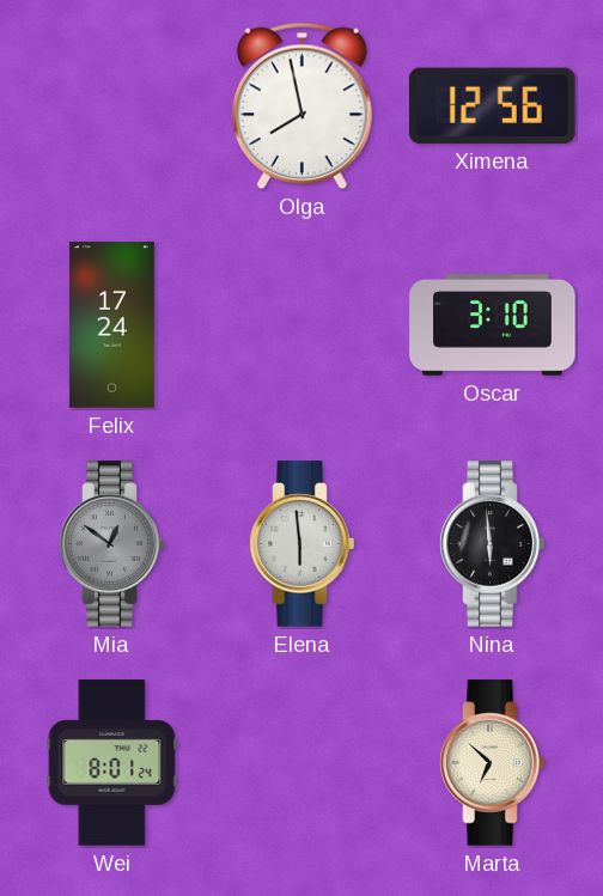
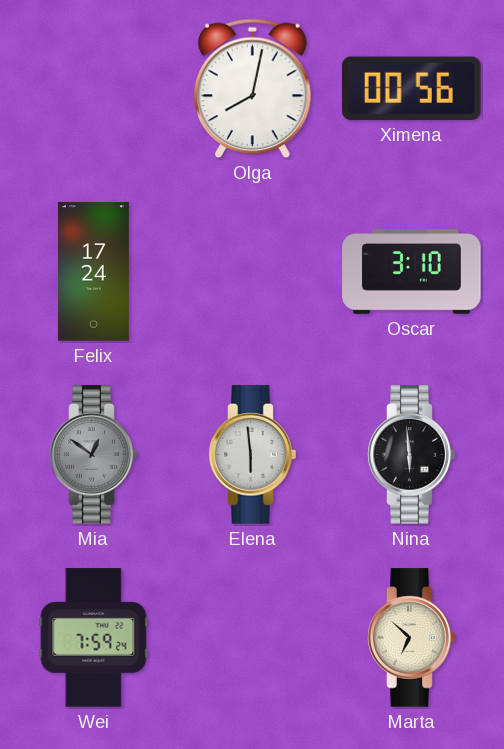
Olga: 7:58 -> 8:02 (253, 89)
Ximena: 12:56 -> 00:56 (411, 88)
Wei: 8:01 -> 7:59 (94, 638)
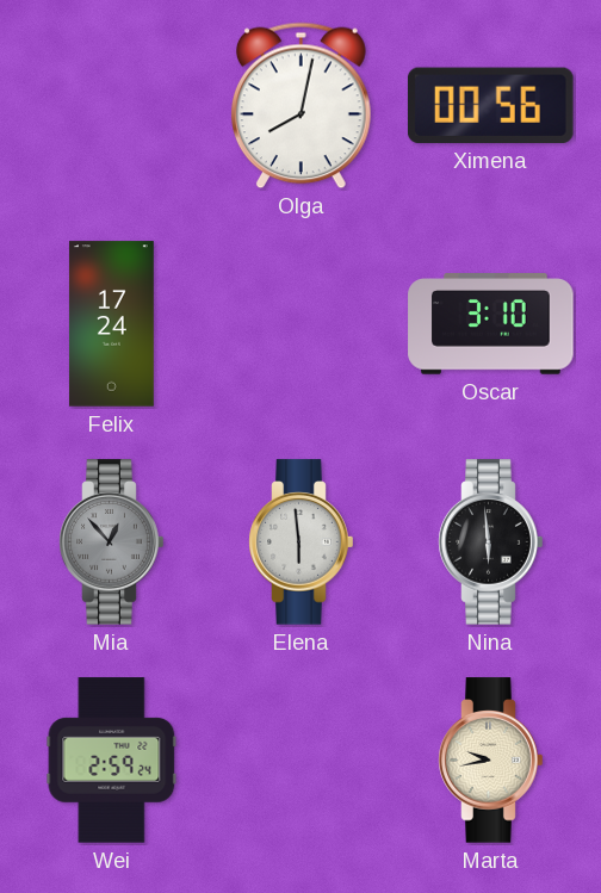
Mia: 12:51 -> 12:53 (112, 542)
Wei: 7:59 -> 2:59 (112, 761)
Marta: 6:52 -> 9:43 (491, 761)
